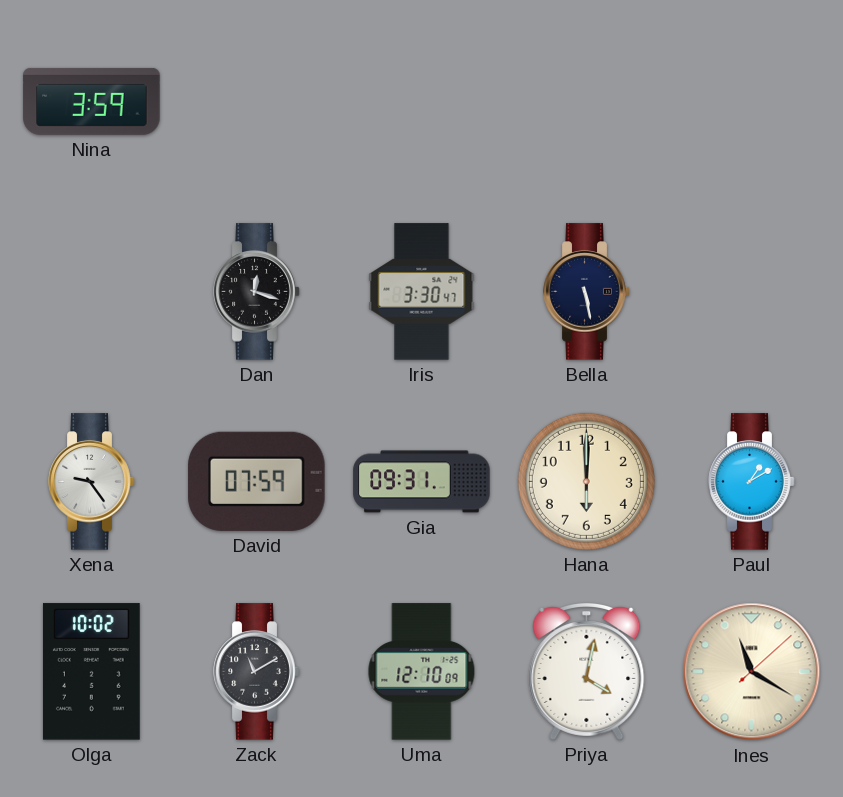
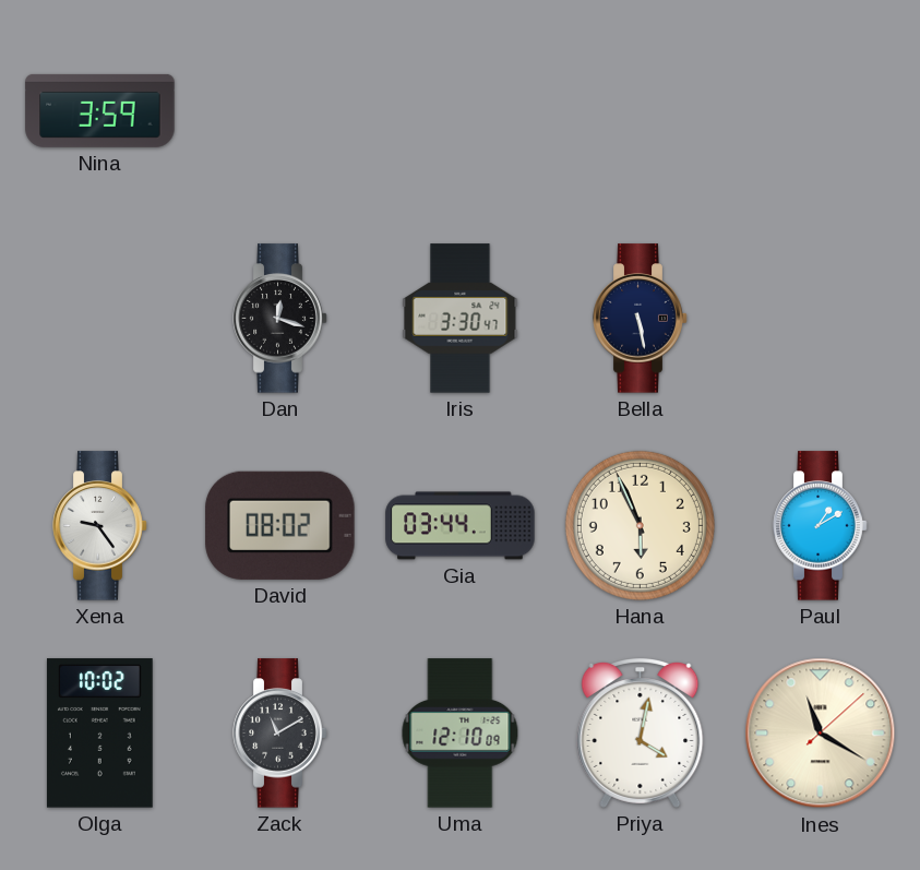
David: 07:59 -> 08:02 (280, 525)
Gia: 09:31 -> 03:44 (461, 526)
Hana: 6:00 -> 5:56 (640, 525)
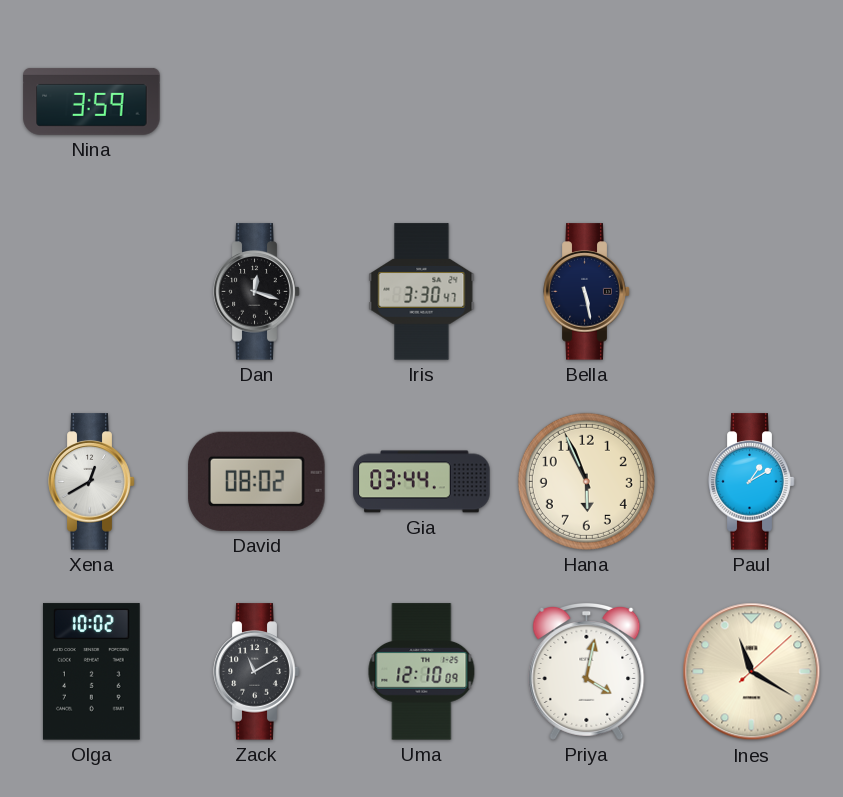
Xena: 9:24 -> 12:40 (92, 482)
